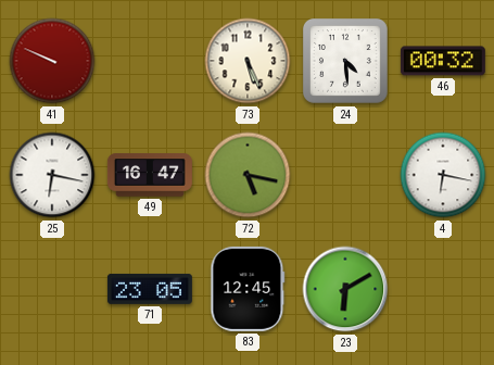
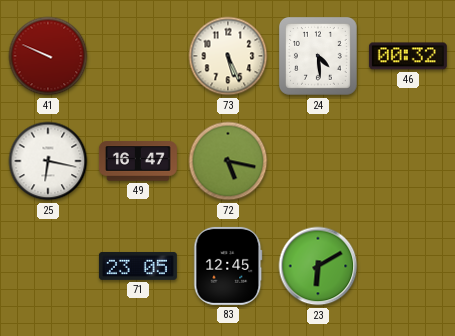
4: 6:17 -> none (443, 175)
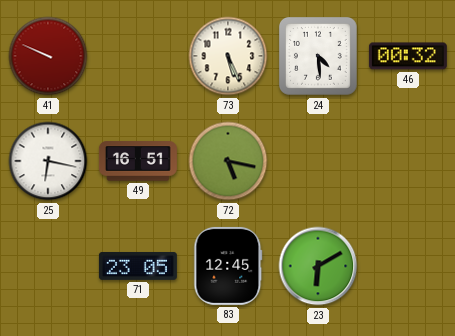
49: 16:47 -> 16:51 (138, 161)
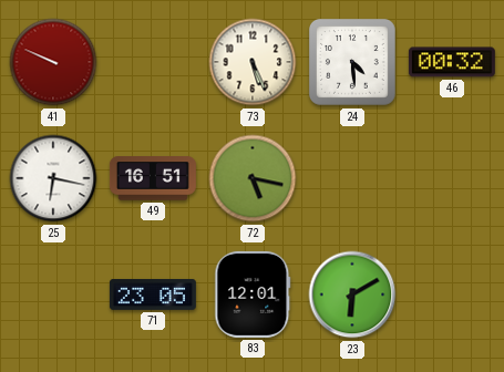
83: 12:45 -> 12:01 (253, 294)
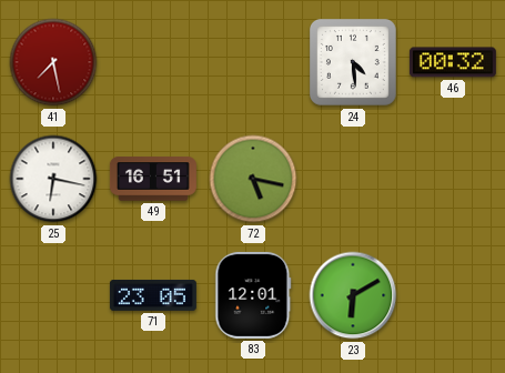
41: 9:49 -> 7:28 (53, 62)
73: 5:26 -> none (253, 62)
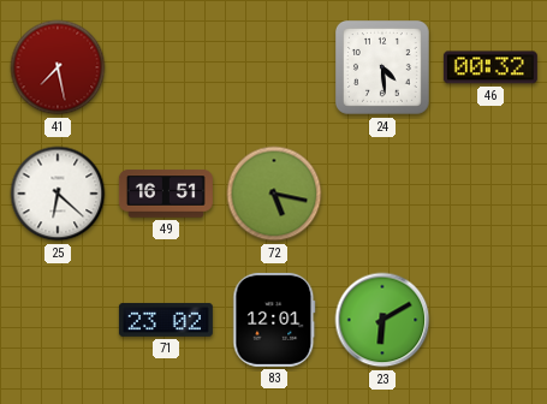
25: 6:17 -> 6:22 (58, 194)
71: 23:05 -> 23:02 (166, 320)
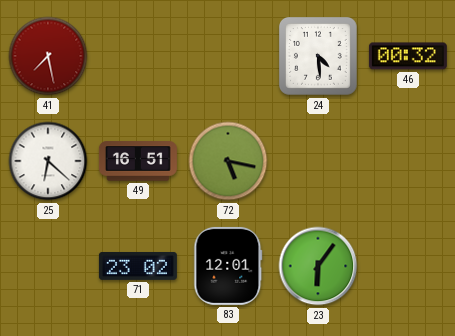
23: 6:10 -> 6:06 (318, 266)
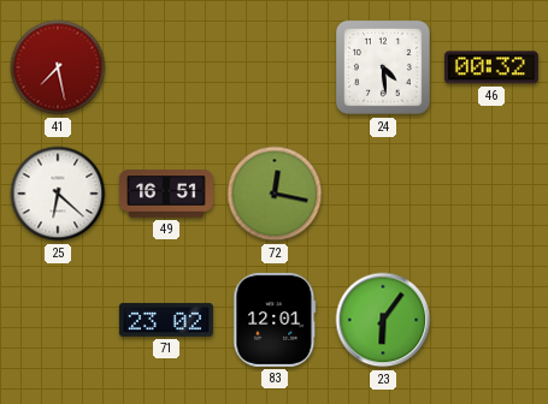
72: 5:17 -> 12:17 (275, 194)
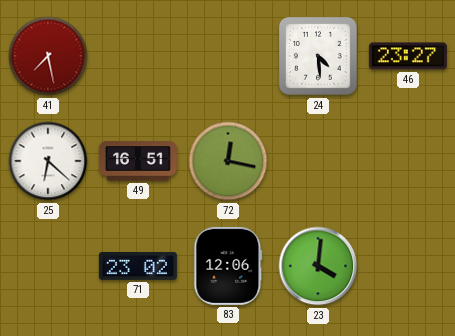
46: 00:32 -> 23:27 (408, 56)
83: 12:01 -> 12:06 (228, 266)
23: 6:06 -> 4:01 (318, 266)
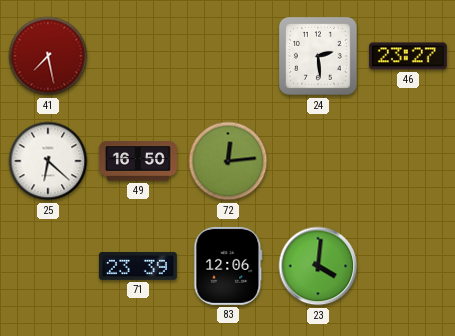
24: 4:29 -> 2:29 (319, 57)
49: 16:51 -> 16:50 (138, 161)
72: 12:17 -> 12:14 (228, 161)
71: 23:02 -> 23:39 (138, 266)
